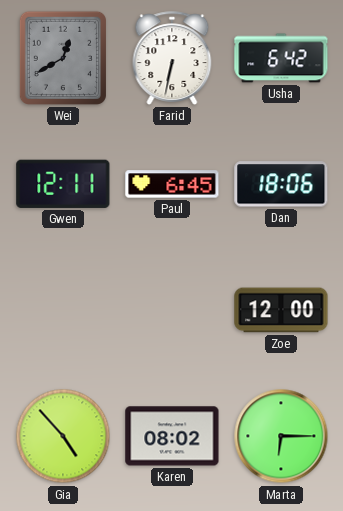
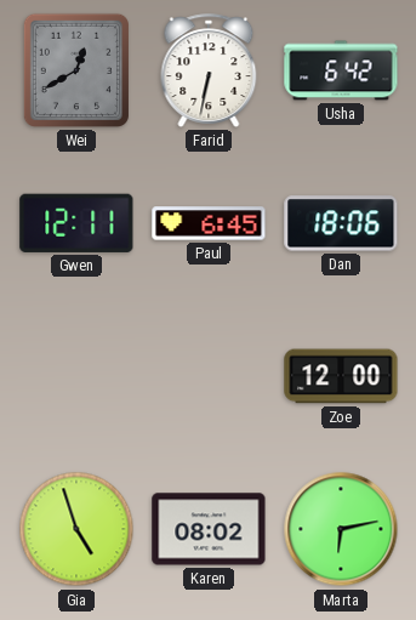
Gia: 4:53 -> 4:57 (76, 529)
Marta: 6:15 -> 6:13 (341, 529)
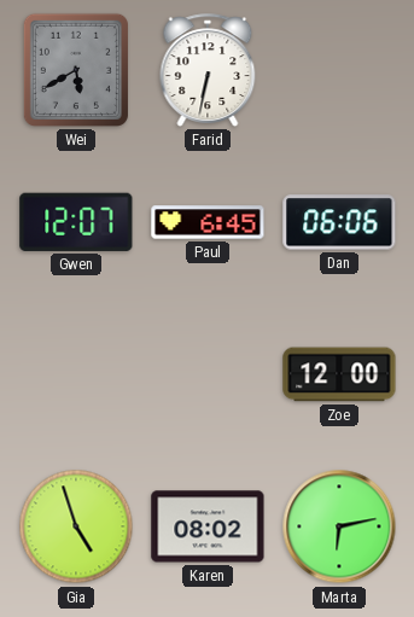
Wei: 12:40 -> 5:40 (76, 70)
Usha: 6:42 -> none (341, 70)
Gwen: 12:11 -> 12:07 (76, 222)
Dan: 18:06 -> 06:06 (339, 222)
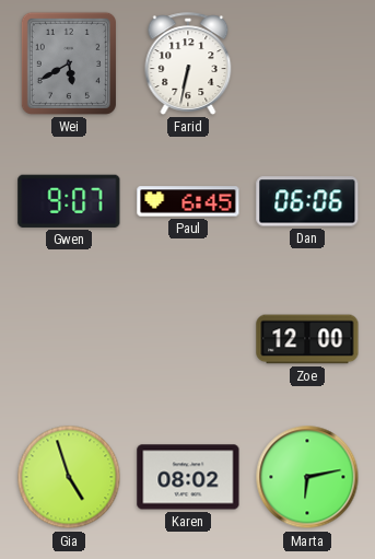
Gwen: 12:07 -> 9:07 (69, 201)
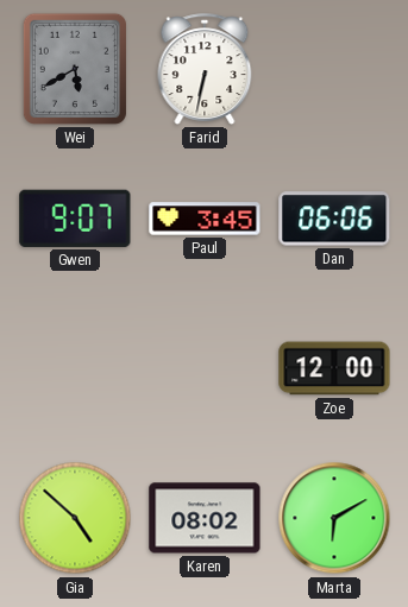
Paul: 6:45 -> 3:45 (205, 219)
Gia: 4:57 -> 4:52 (75, 518)
Marta: 6:13 -> 6:10 (334, 518)
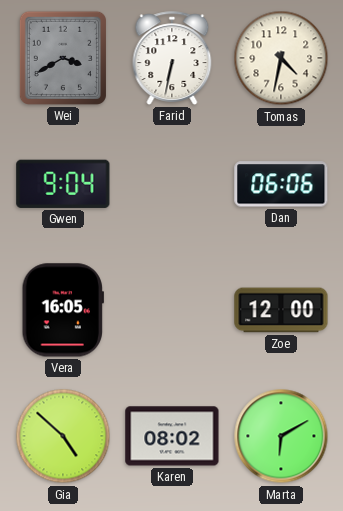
Wei: 5:40 -> 3:40 (63, 58)
Tomas: none -> 4:32 (281, 58)
Gwen: 9:07 -> 9:04 (63, 184)
Paul: 3:45 -> none (205, 219)
Vera: none -> 16:05 (63, 310)
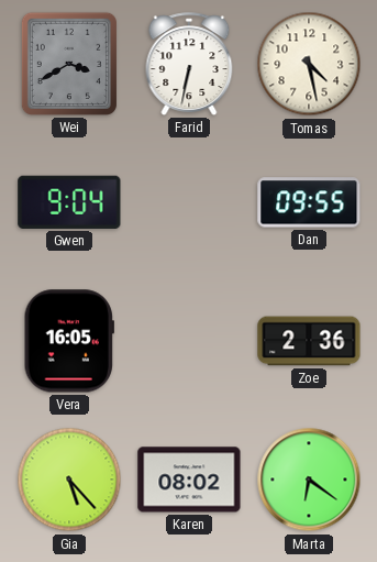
Tomas: 4:32 -> 4:28 (309, 64)
Dan: 06:06 -> 09:55 (309, 202)
Zoe: 12:00 -> 2:36 (309, 341)
Gia: 4:52 -> 5:23 (69, 480)
Marta: 6:10 -> 6:21 (309, 480)
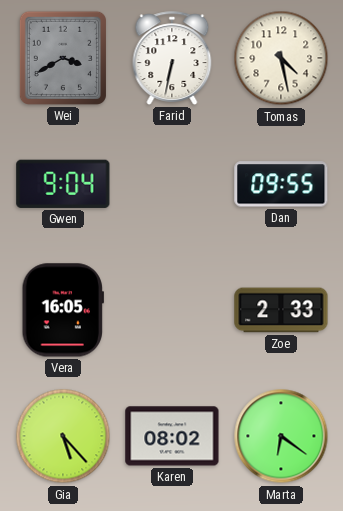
Zoe: 2:36 -> 2:33 (281, 310)
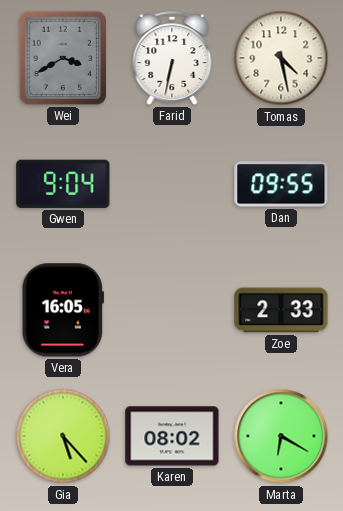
Marta: 6:21 -> 6:20 (281, 436)
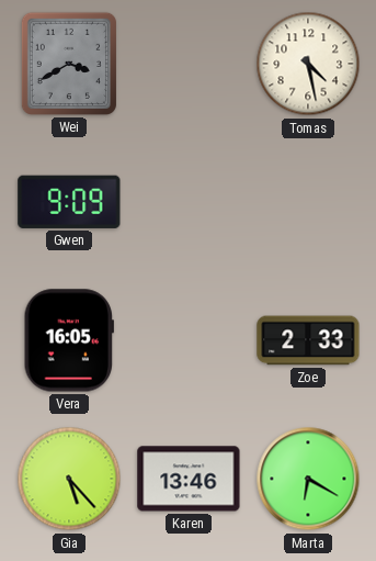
Farid: 6:32 -> none (172, 58)
Gwen: 9:04 -> 9:09 (69, 202)
Dan: 09:55 -> none (281, 184)
Karen: 08:02 -> 13:46 (189, 479)
